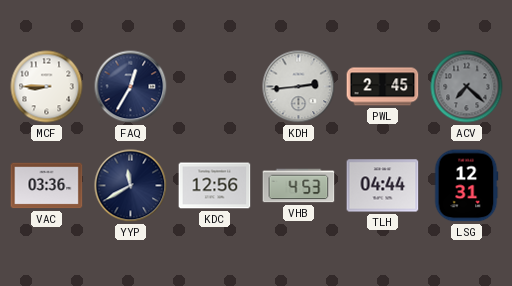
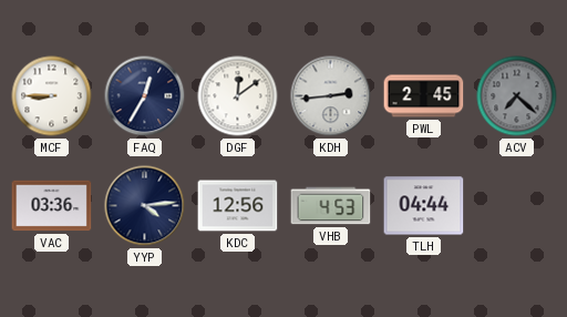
DGF: none -> 12:09 (238, 96)
YYP: 11:40 -> 4:14 (145, 206)
LSG: 12:31 -> none (466, 186)
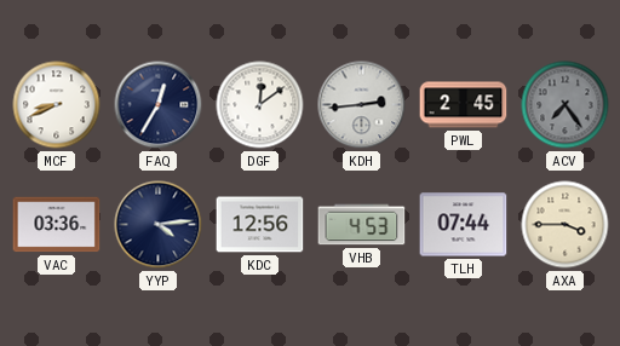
MCF: 8:45 -> 8:41 (57, 105)
ACV: 7:22 -> 7:24 (566, 105)
TLH: 04:44 -> 07:44 (464, 225)
AXA: none -> 3:45 (566, 225)
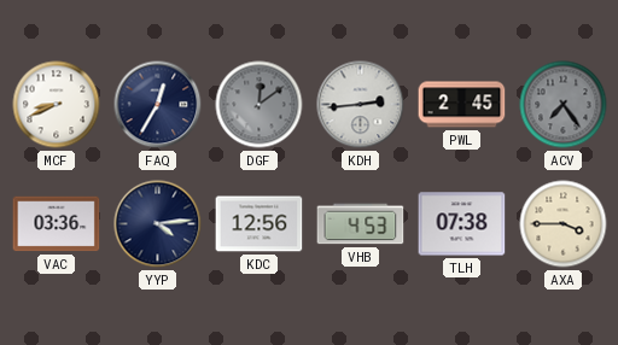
DGF dial: white -> grey (260, 105)
TLH: 07:44 -> 07:38 (462, 224)
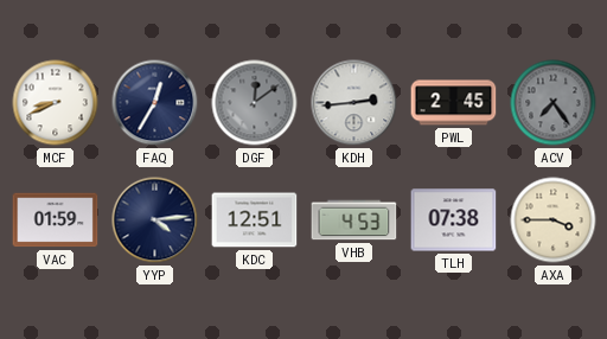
VAC: 03:36 -> 01:59 (56, 220)
KDC: 12:56 -> 12:51 (255, 220)
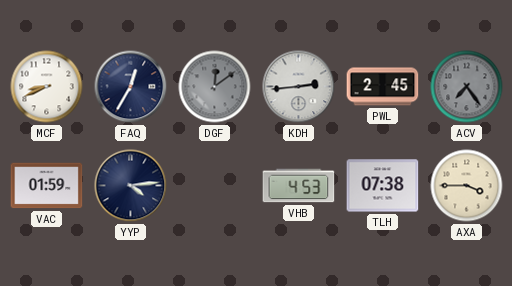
KDC: 12:51 -> none (255, 220)
